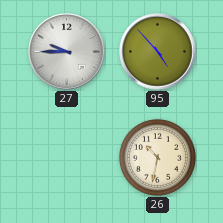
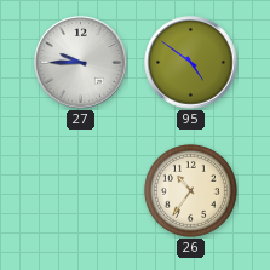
95: 4:53 -> 4:51 (191, 63)
26: 10:32 -> 10:36 (190, 190)
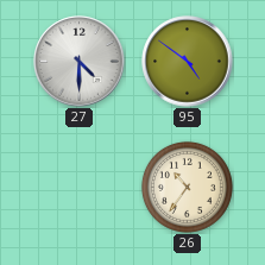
27: 9:45 -> 4:30 (80, 62)
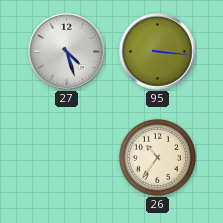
27: 4:30 -> 4:27 (67, 52)
95: 4:51 -> 3:16 (158, 52)
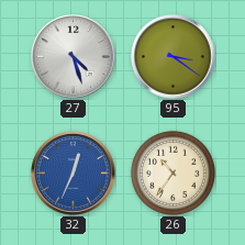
95: 3:16 -> 3:21 (174, 57)
32: none -> 12:34 (74, 174)
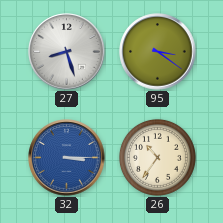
27: 4:27 -> 8:27 (67, 52)
32: 12:34 -> 3:15 (67, 158)
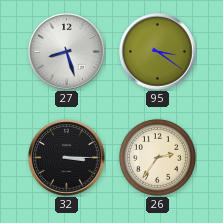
32 dial: blue -> black (67, 158)
26: 10:36 -> 2:36 (157, 157)
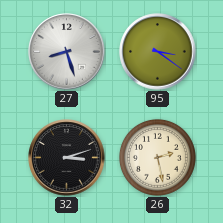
32: 3:15 -> 3:12 (67, 158)
26: 2:36 -> 2:28 (157, 157)
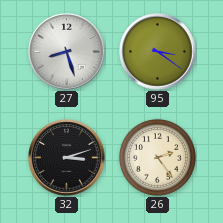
26: 2:28 -> 2:24 (157, 157)
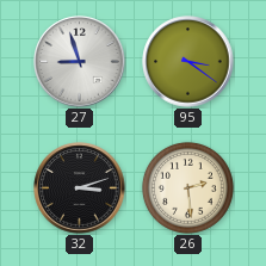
27: 8:27 -> 8:57 (80, 62)
26: 2:24 -> 2:29 (187, 187)
